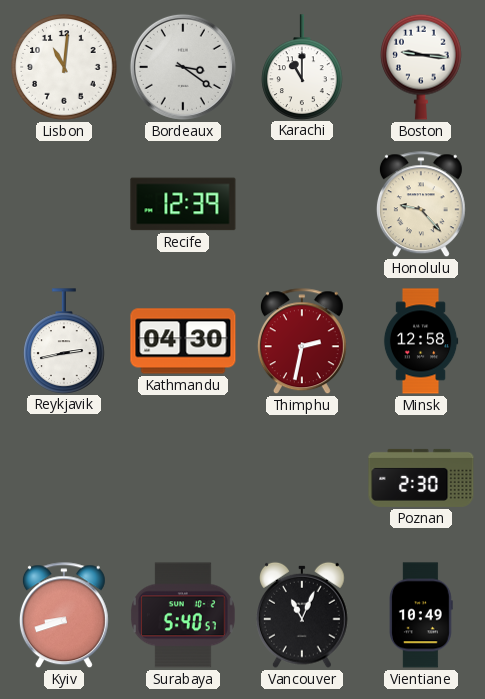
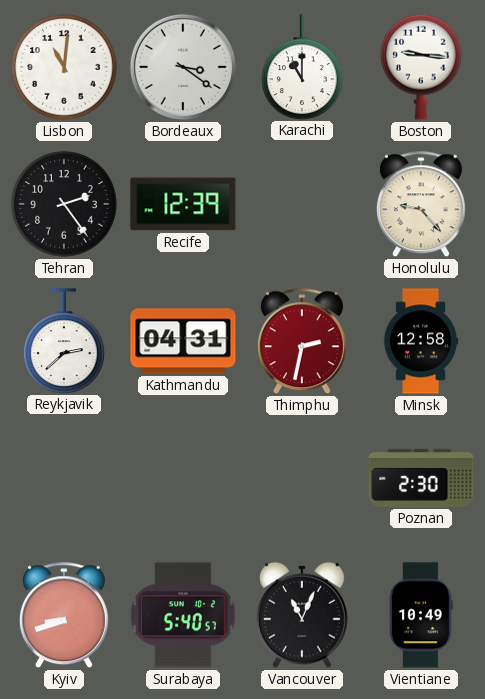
Tehran: none -> 2:24 (64, 204)
Reykjavik: 2:43 -> 2:38 (64, 341)
Kathmandu: 04:30 -> 04:31 (183, 341)
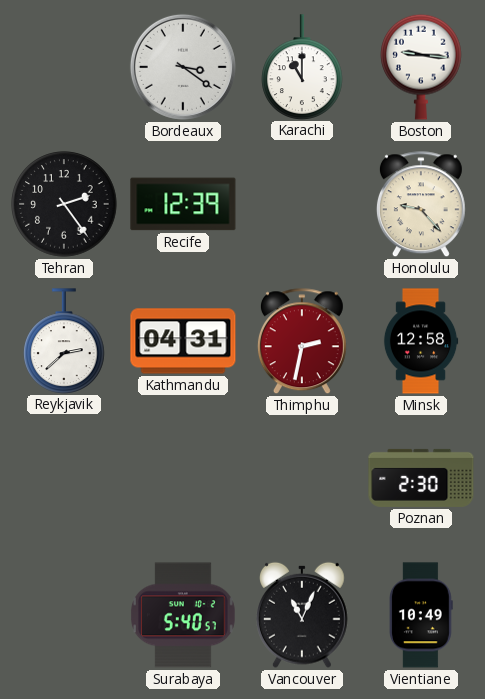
Lisbon: 11:01 -> none (64, 67)
Kyiv: 8:42 -> none (64, 616)
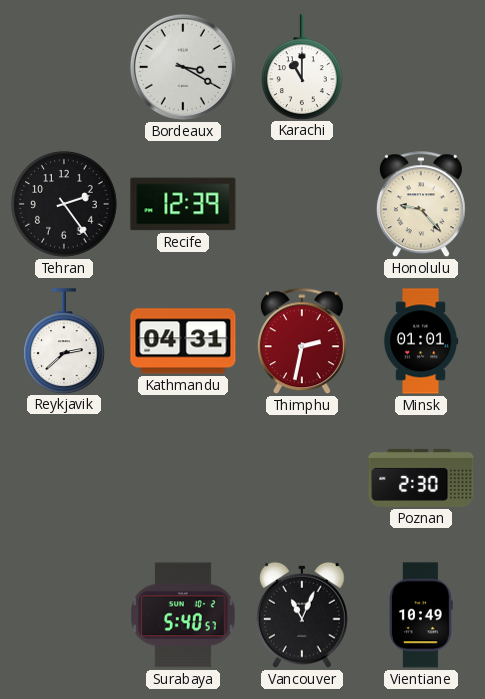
Bordeaux: 3:21 -> 3:20 (183, 67)
Boston: 9:16 -> none (421, 67)
Minsk: 12:58 -> 01:01 (421, 341)
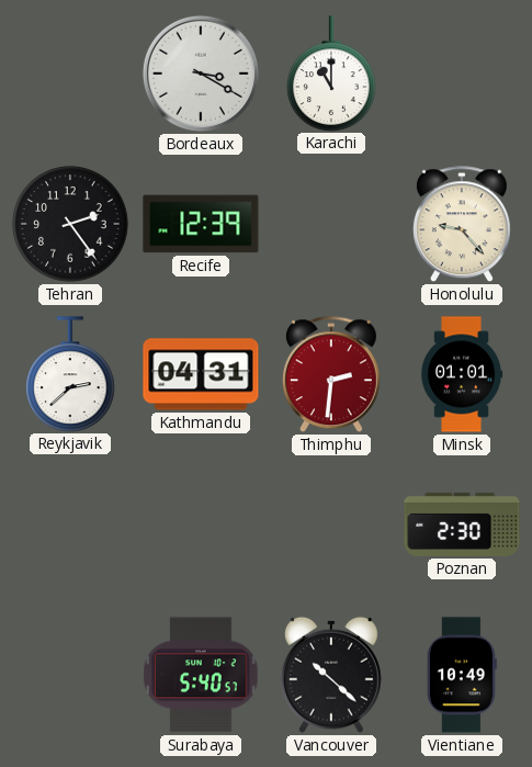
Thimphu: 2:32 -> 2:31 (331, 375)
Vancouver: 11:04 -> 10:22 (332, 675)
